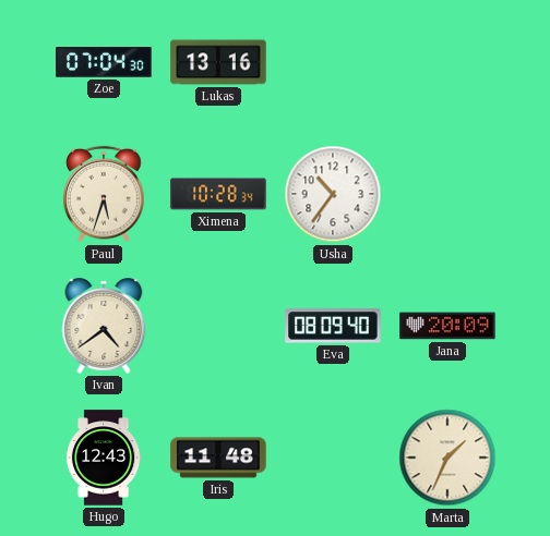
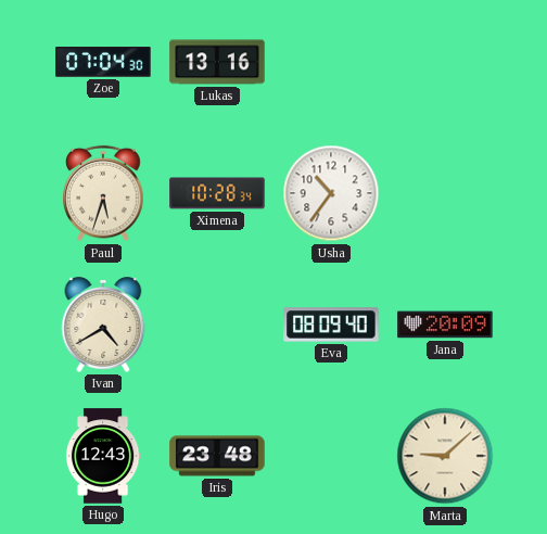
Ivan: 4:39 -> 4:40 (103, 325)
Iris: 11:48 -> 23:48 (217, 456)
Marta: 1:34 -> 9:08 (445, 456)
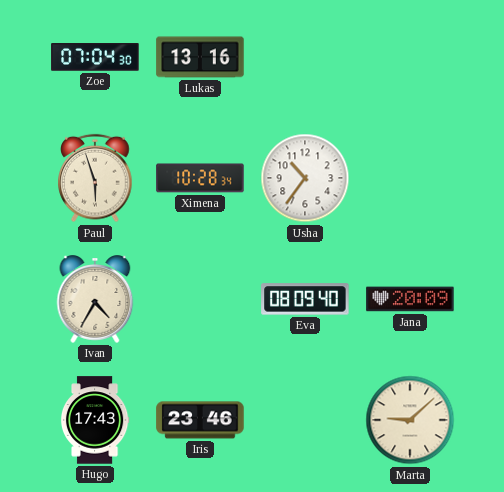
Paul: 5:33 -> 5:57 (95, 178)
Ivan: 4:40 -> 4:35 (95, 299)
Hugo: 12:43 -> 17:43 (95, 420)
Iris: 23:48 -> 23:46 (200, 420)
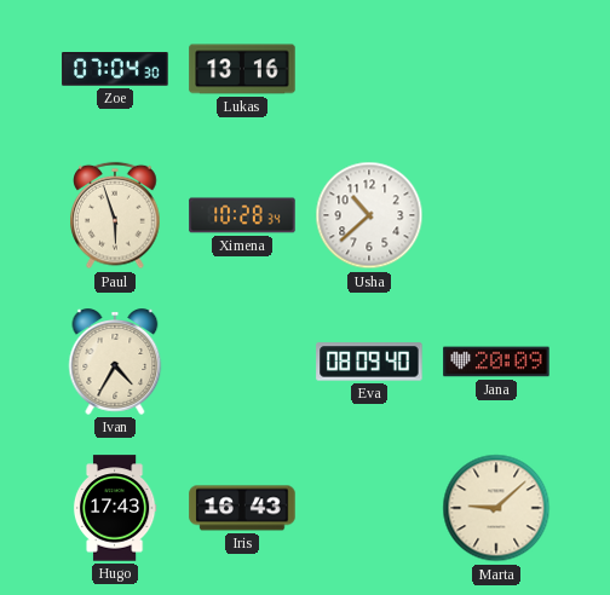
Usha: 10:36 -> 10:38 (369, 215)
Iris: 23:46 -> 16:43 (242, 508)
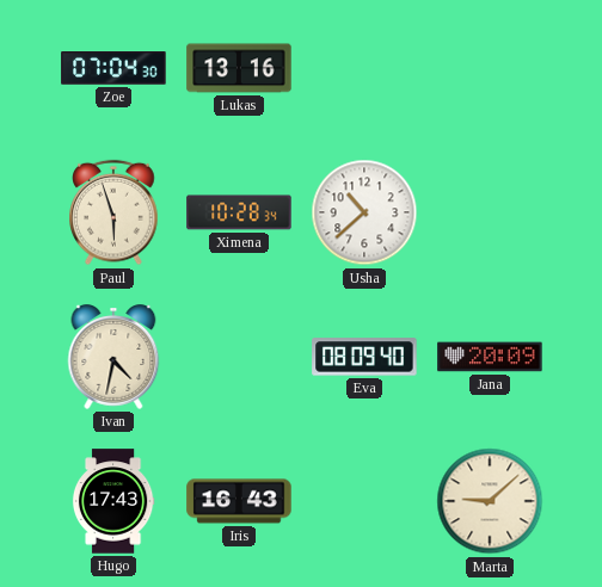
Ivan: 4:35 -> 4:32 (113, 357)
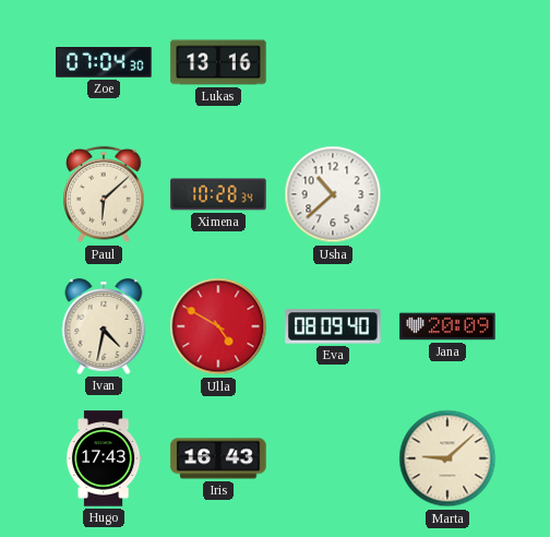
Paul: 5:57 -> 6:08 (104, 194)
Ulla: none -> 4:50 (218, 326)
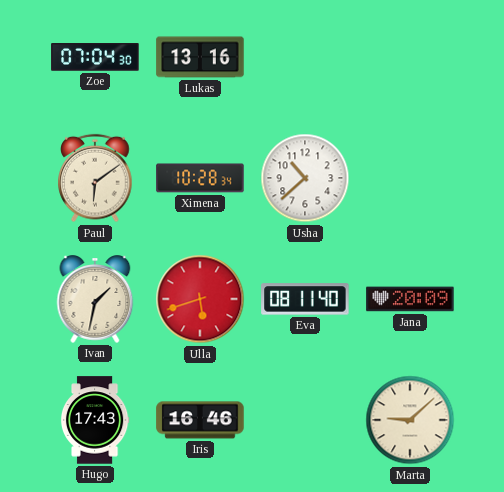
Paul: 6:08 -> 6:09 (95, 178)
Ivan: 4:32 -> 1:32 (95, 299)
Ulla: 4:50 -> 5:42 (200, 299)
Eva: 08:09 -> 08:11 (305, 299)
Iris: 16:43 -> 16:46 (200, 420)
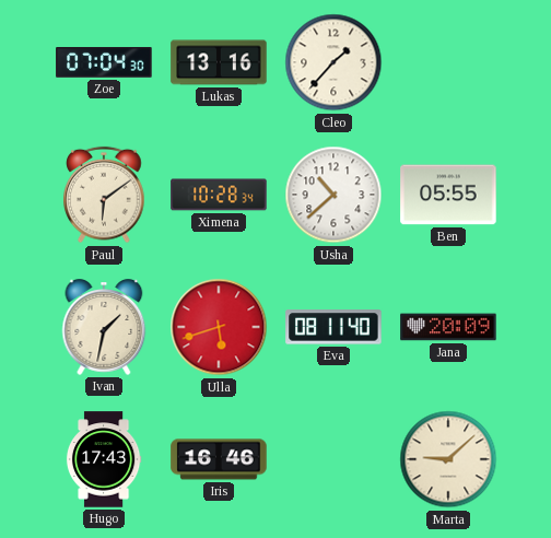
Cleo: none -> 1:37 (333, 62)
Ben: none -> 05:55 (448, 195)
